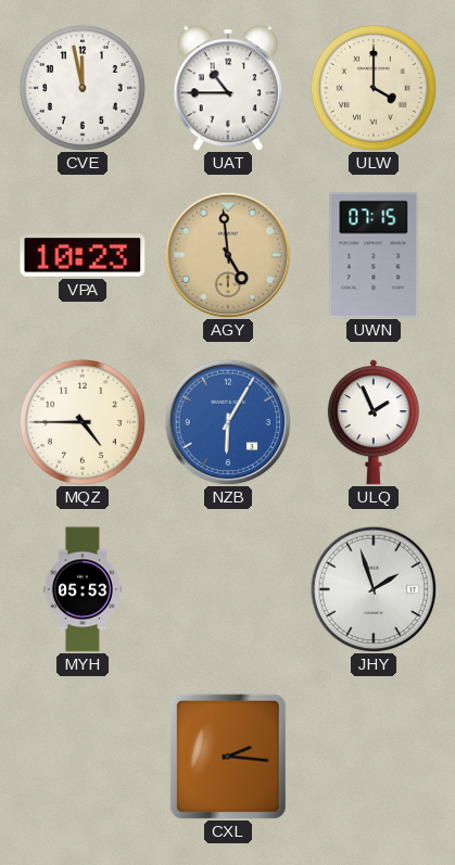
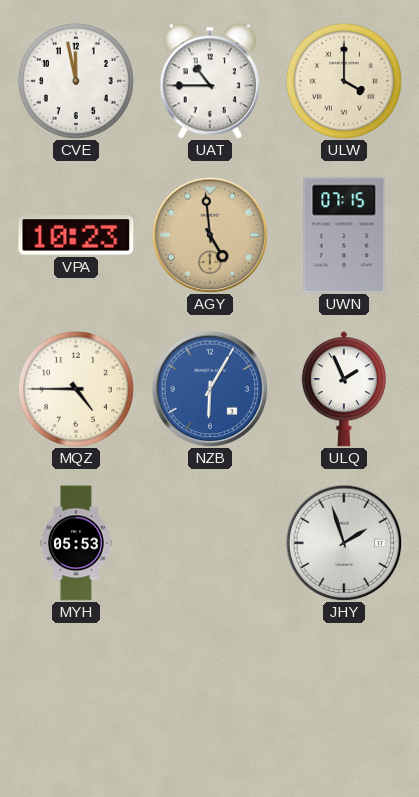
CXL: 2:16 -> none (228, 756)
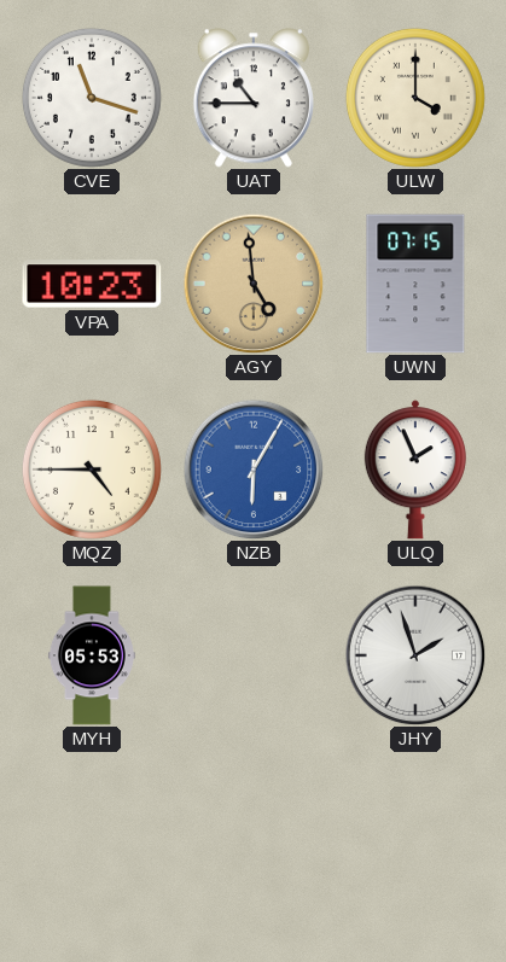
CVE: 11:58 -> 11:18 (92, 98)
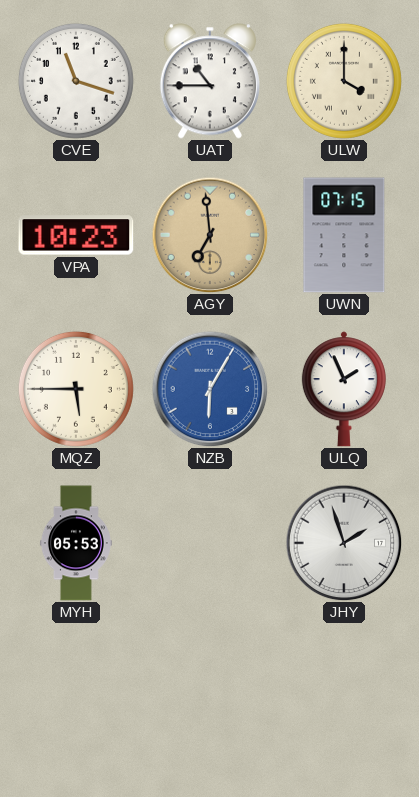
AGY: 4:59 -> 6:59 (210, 235)
MQZ: 4:45 -> 5:45 (76, 389)
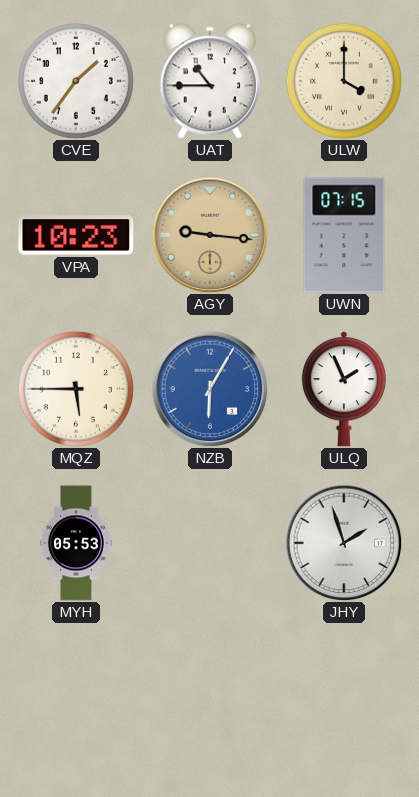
CVE: 11:18 -> 1:36 (76, 81)
AGY: 6:59 -> 9:16 (210, 235)
